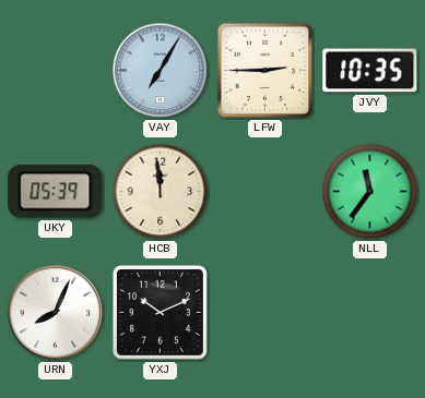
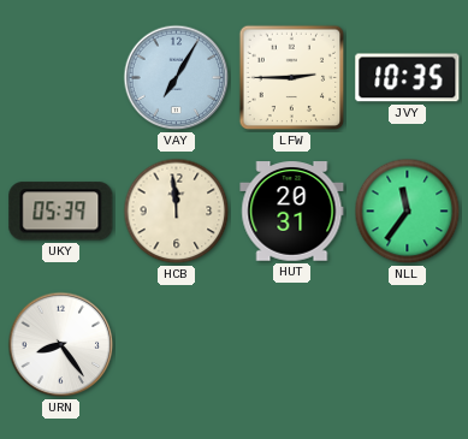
HUT: none -> 20:31 (292, 212)
URN: 8:04 -> 8:24 (61, 345)
YXJ: 10:11 -> none (160, 312)
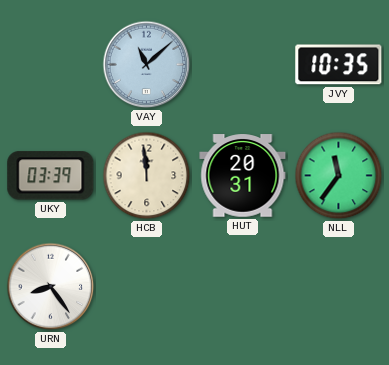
VAY: 7:05 -> 11:08 (147, 65)
LFW: 2:45 -> none (292, 78)
UKY: 05:39 -> 03:39 (51, 176)
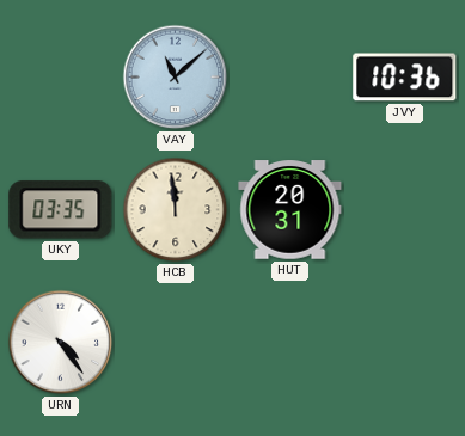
JVY: 10:35 -> 10:36 (405, 78)
UKY: 03:39 -> 03:35 (61, 210)
NLL: 11:36 -> none (339, 176)
URN: 8:24 -> 4:24 (61, 343)
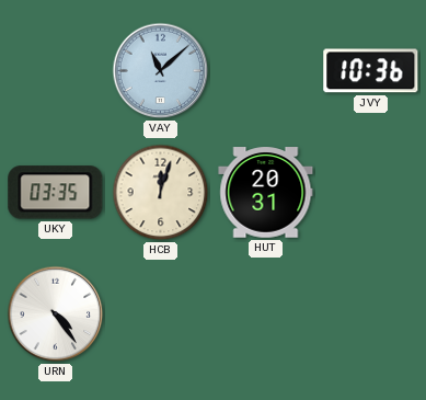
HCB: 11:59 -> 12:03 (161, 193)
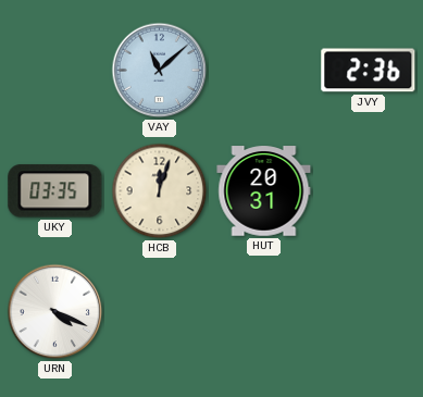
JVY: 10:36 -> 2:36 (369, 71)
URN: 4:24 -> 4:19 (55, 312)
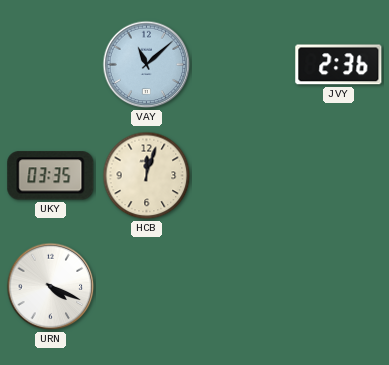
HUT: 20:31 -> none (264, 191)
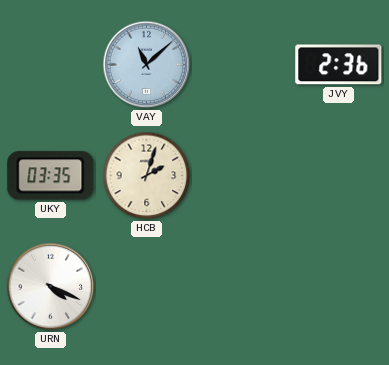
HCB: 12:03 -> 2:03 (147, 176)
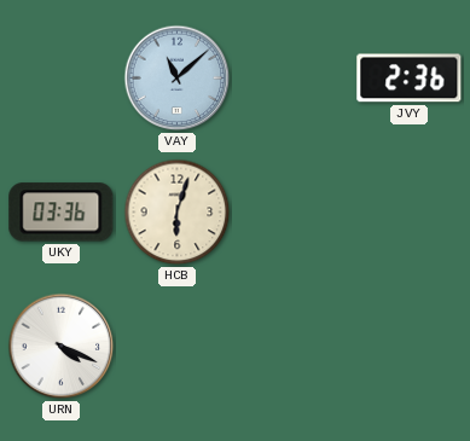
UKY: 03:35 -> 03:36 (62, 213)
HCB: 2:03 -> 6:03 (178, 213)
